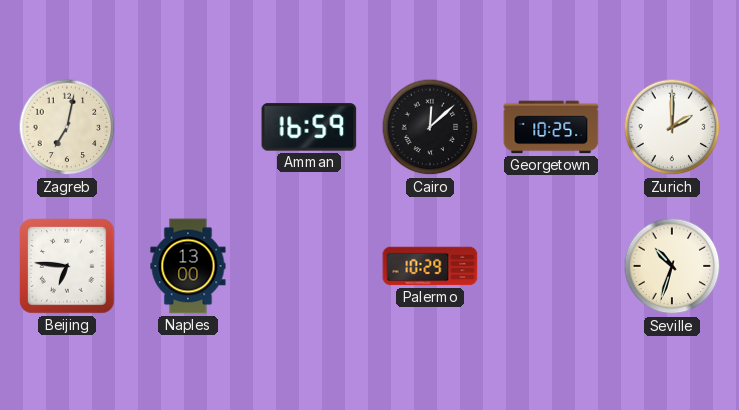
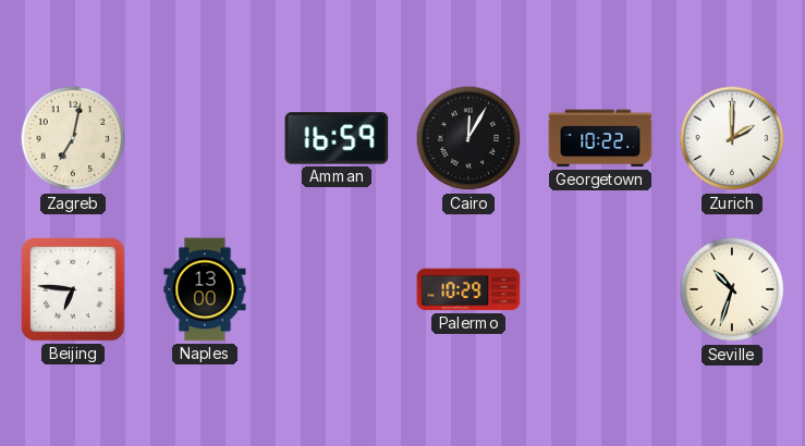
Cairo: 12:08 -> 12:05 (468, 138)
Georgetown: 10:25 -> 10:22 (600, 138)
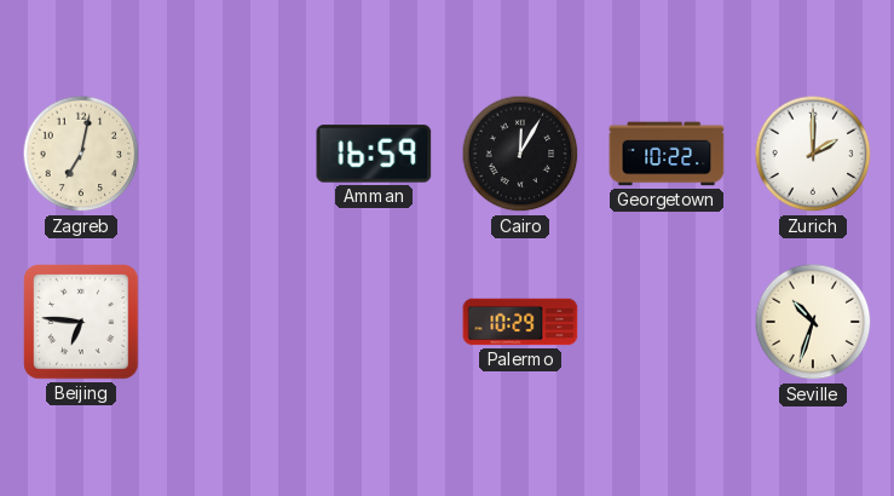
Naples: 13:00 -> none (205, 289)
